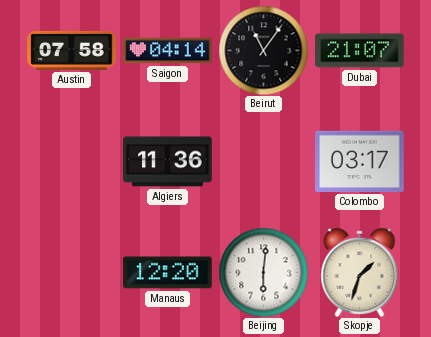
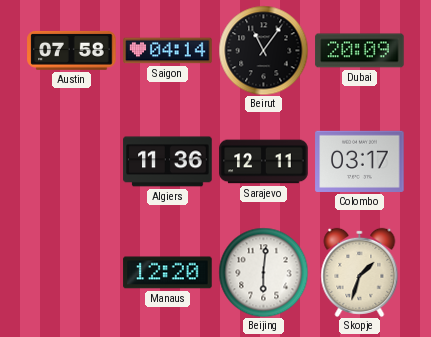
Dubai: 21:07 -> 20:09 (360, 51)
Sarajevo: none -> 12:11 (264, 162)
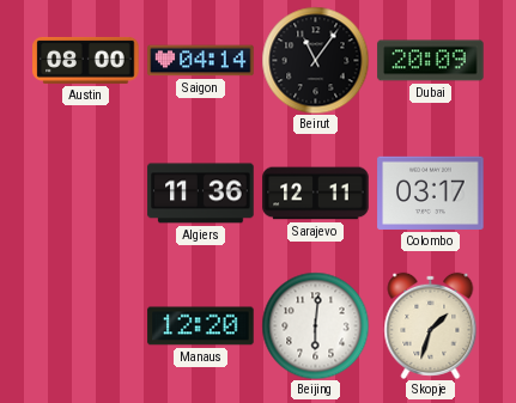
Austin: 07:58 -> 08:00 (86, 60)
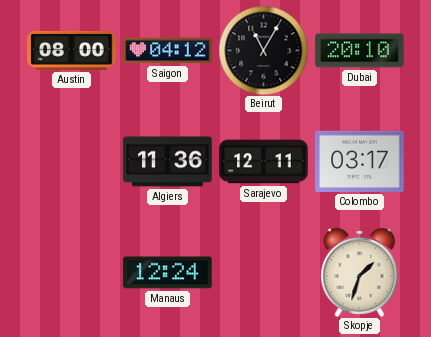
Saigon: 04:14 -> 04:12 (168, 51)
Beirut: 11:06 -> 11:05 (263, 50)
Dubai: 20:09 -> 20:10 (360, 51)
Manaus: 12:20 -> 12:24 (168, 273)
Beijing: 6:01 -> none (315, 325)
